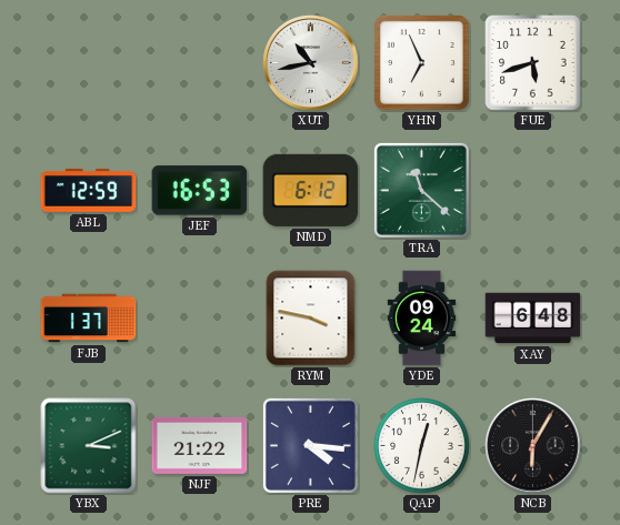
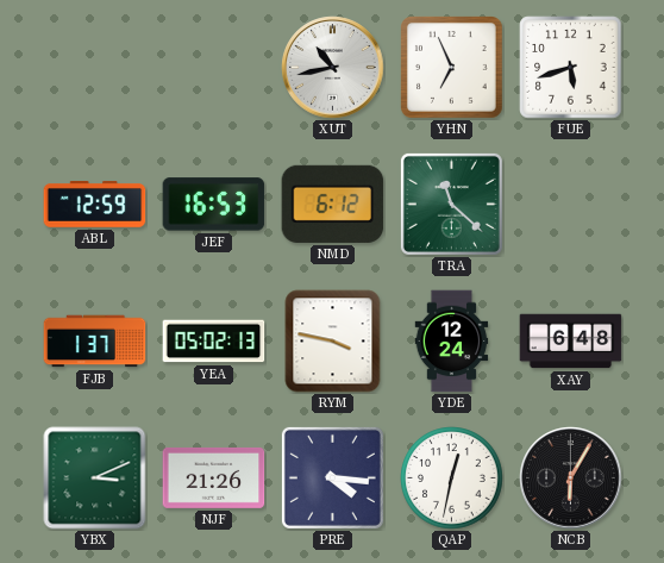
YEA: none -> 05:02 (214, 342)
YDE: 09:24 -> 12:24 (452, 342)
NJF: 21:22 -> 21:26 (214, 477)
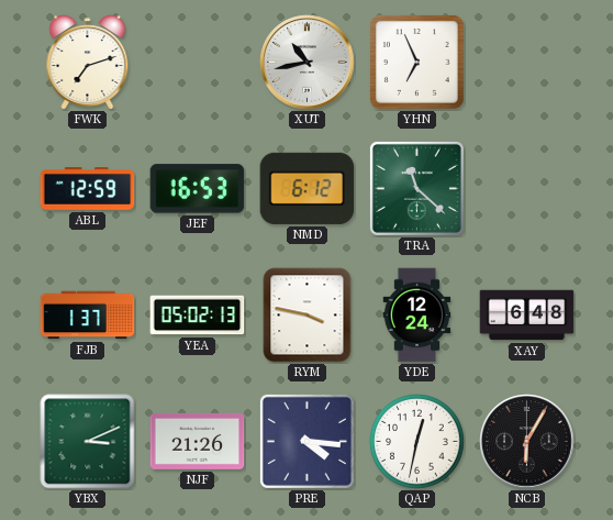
FWK: none -> 7:12 (88, 63)
FUE: 5:42 -> none (571, 68)
